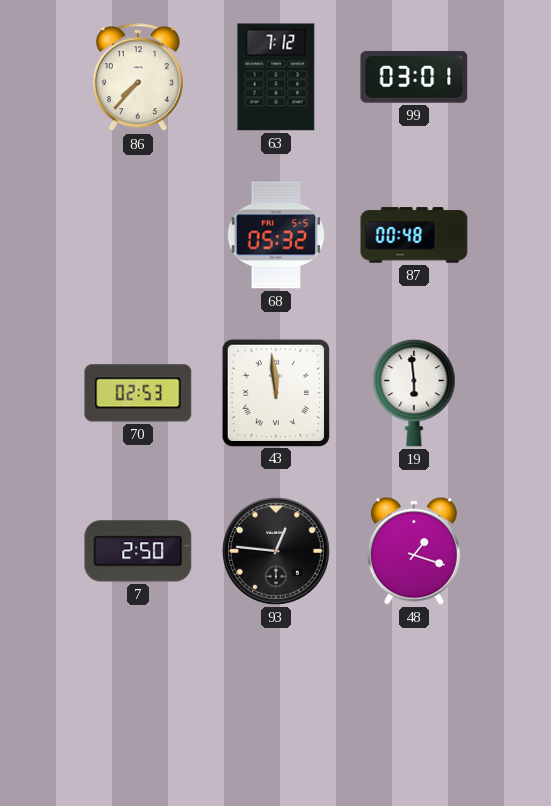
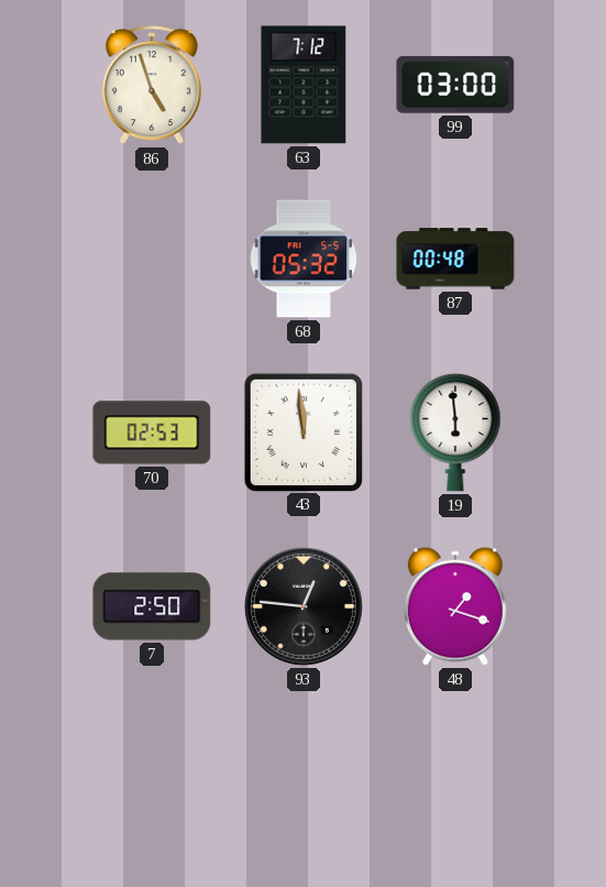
86: 7:37 -> 4:57 (152, 86)
99: 03:01 -> 03:00 (455, 85)
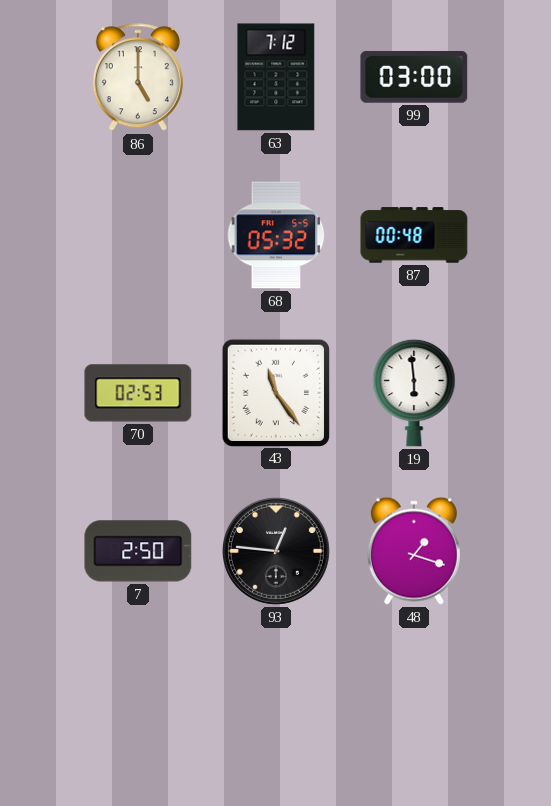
86: 4:57 -> 5:00 (138, 78)
43: 11:59 -> 11:24 (275, 392)
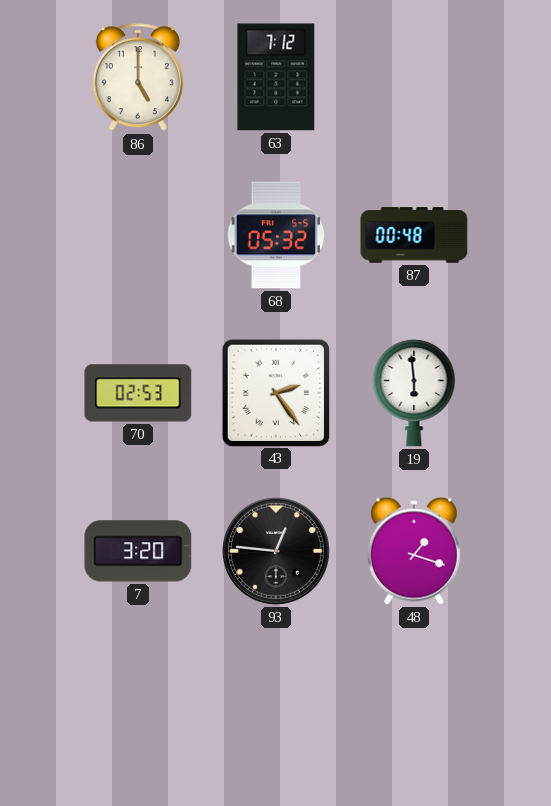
99: 03:00 -> none (414, 77)
43: 11:24 -> 2:24 (275, 392)
7: 2:50 -> 3:20 (138, 551)
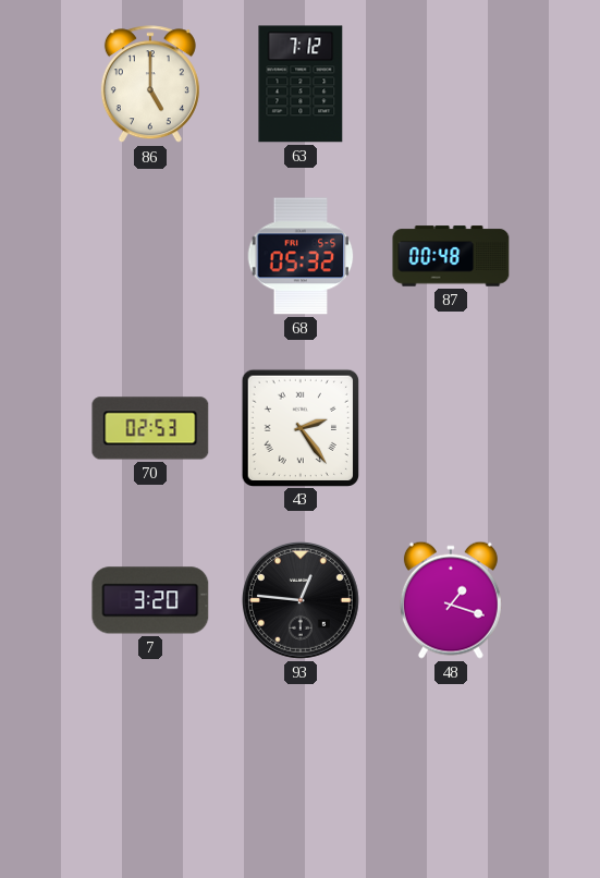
19: 5:59 -> none (414, 393)
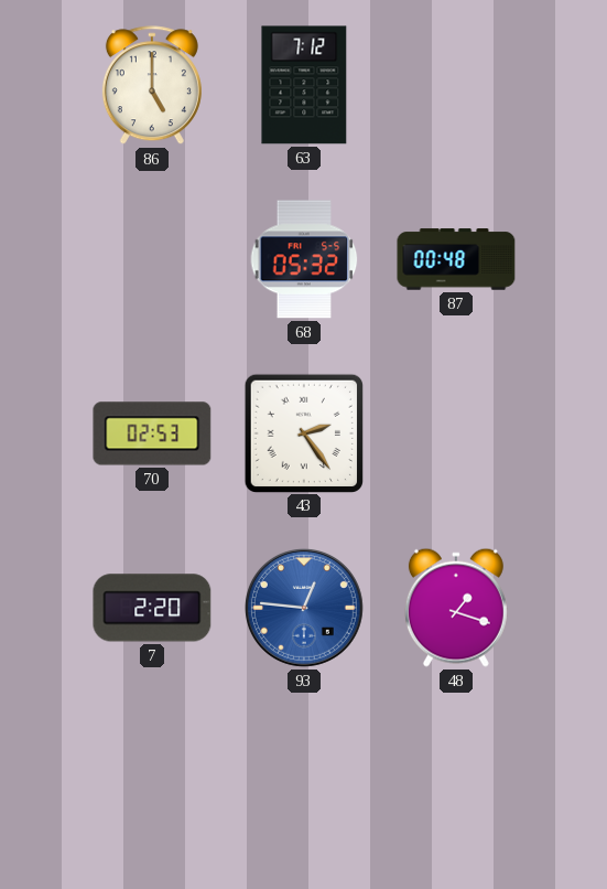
7: 3:20 -> 2:20 (152, 608)
93 dial: black -> blue (304, 608)
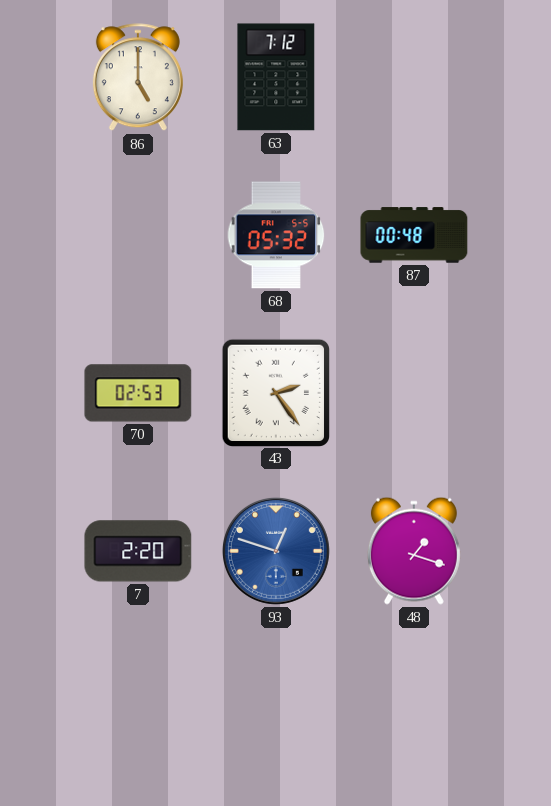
93: 12:46 -> 12:48 (276, 551)
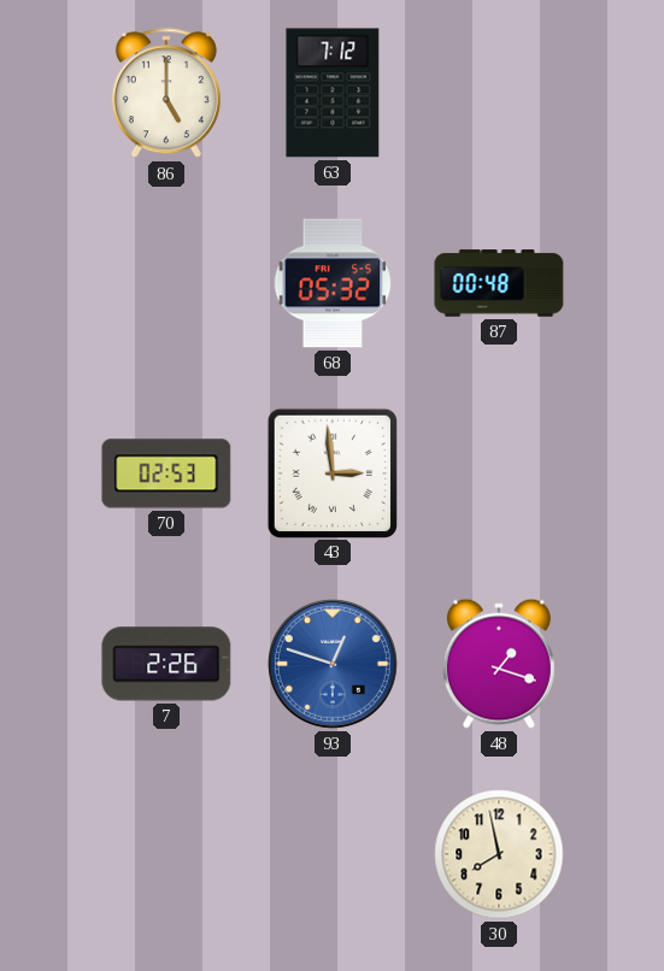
43: 2:24 -> 2:59 (331, 472)
7: 2:20 -> 2:26 (166, 664)
30: none -> 7:58 (499, 854)
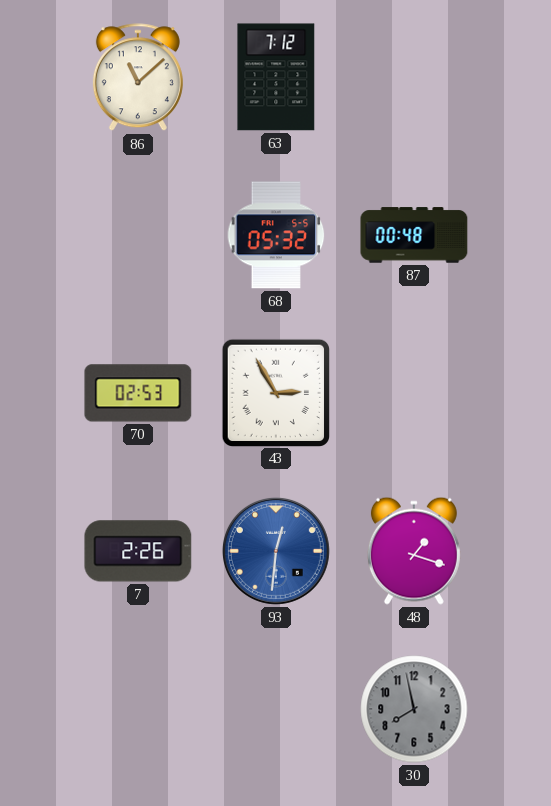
86: 5:00 -> 11:08 (138, 78)
43: 2:59 -> 2:55 (275, 392)
93: 12:48 -> 12:31 (276, 551)
30 dial: cream -> grey (414, 709)
